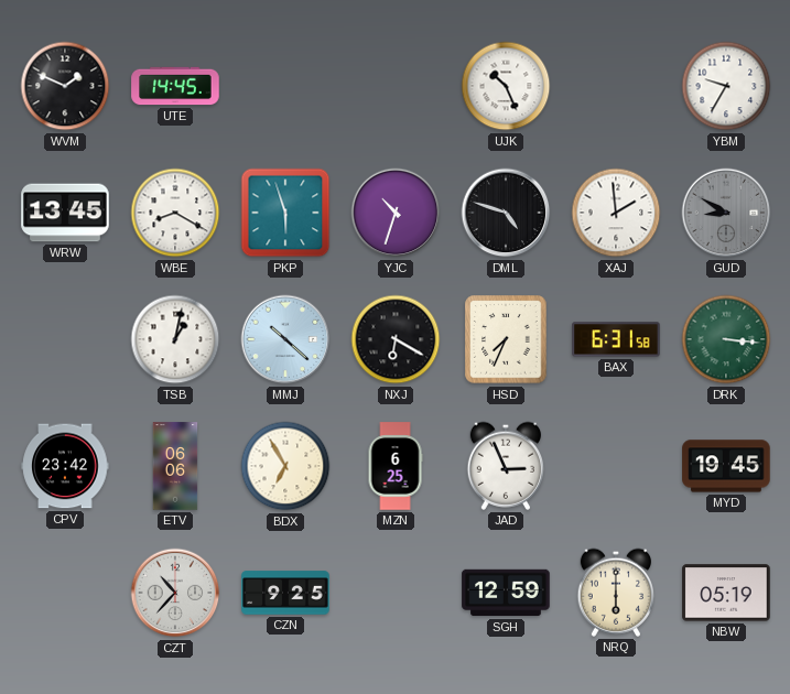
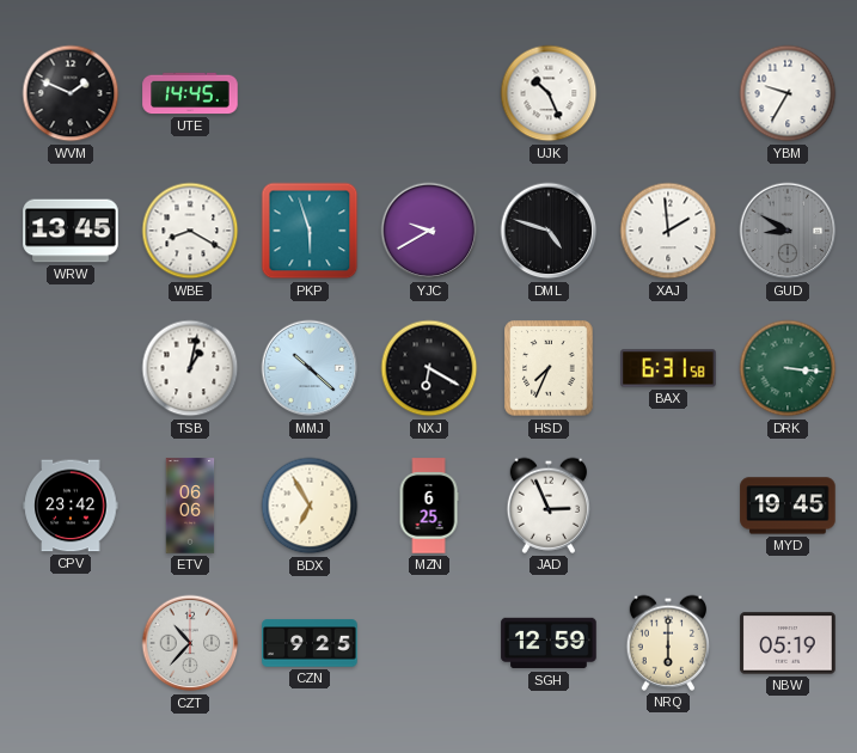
YJC: 10:33 -> 9:40 (429, 231)
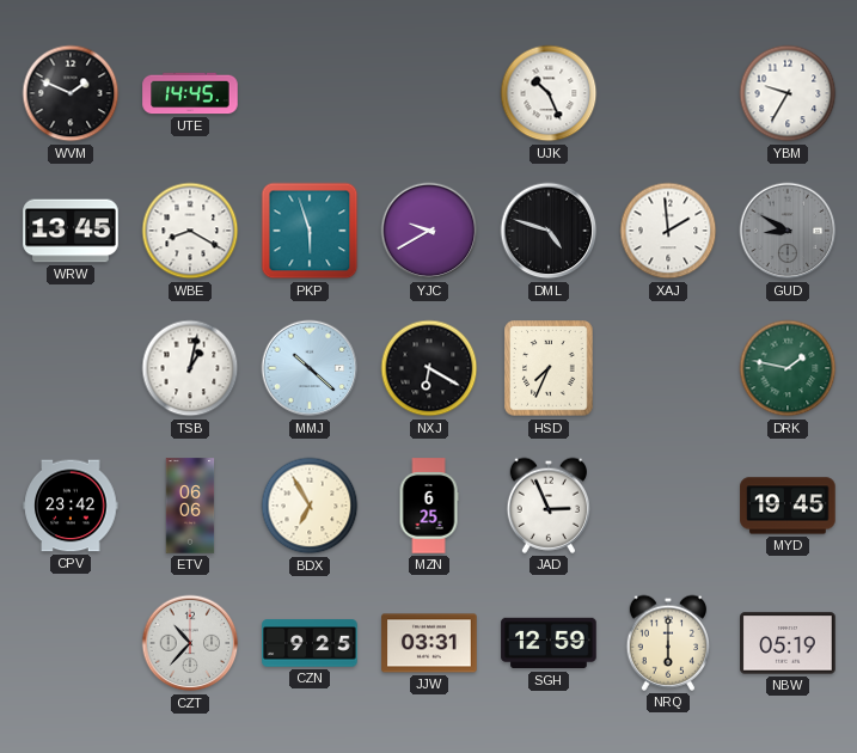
BAX: 6:31 -> none (668, 368)
DRK: 3:16 -> 1:47 (788, 368)
JJW: none -> 03:31 (429, 643)
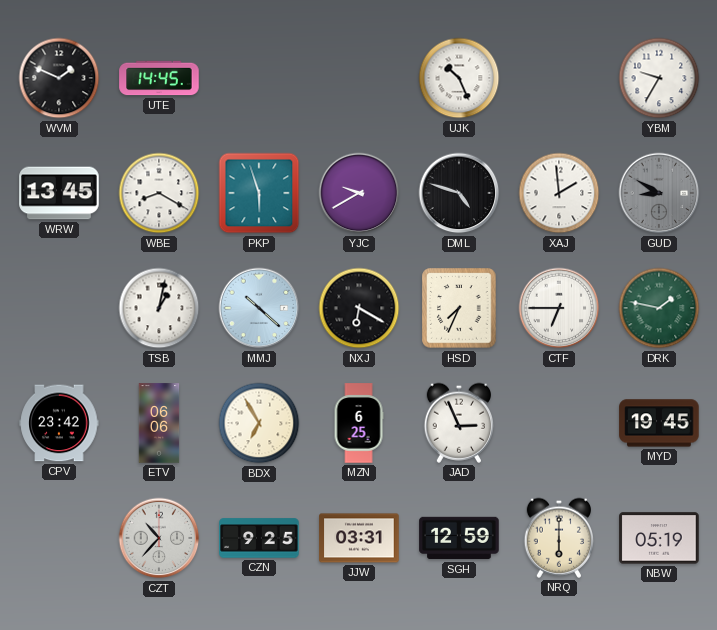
CTF: none -> 6:45 (559, 308)
